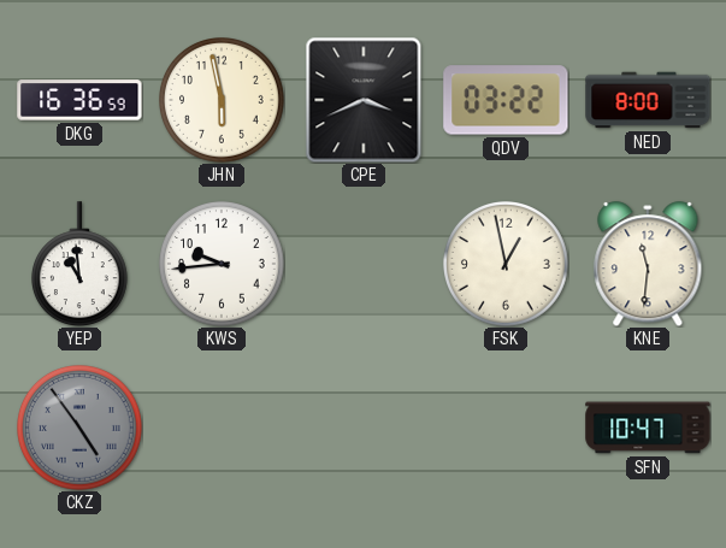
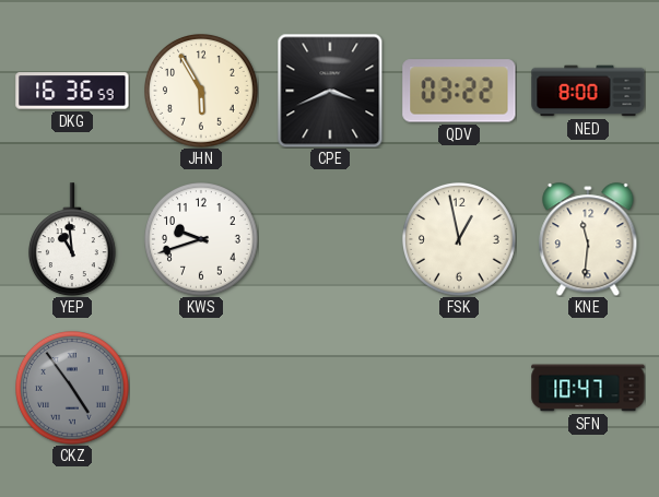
JHN: 5:58 -> 5:55 (202, 92)
KWS: 9:44 -> 9:42 (202, 240)
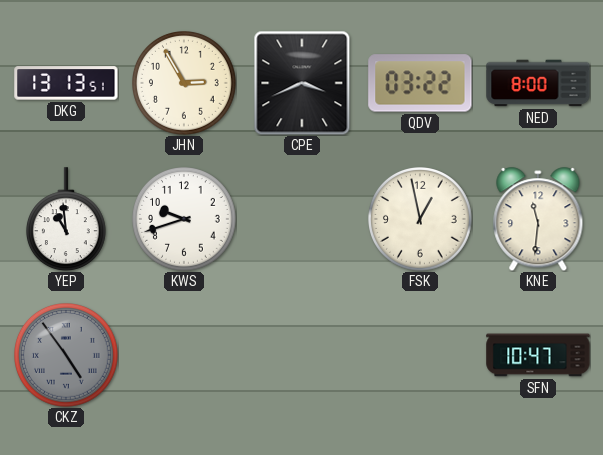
DKG: 16:36 -> 13:13 (66, 83)
JHN: 5:55 -> 2:55 (185, 84)
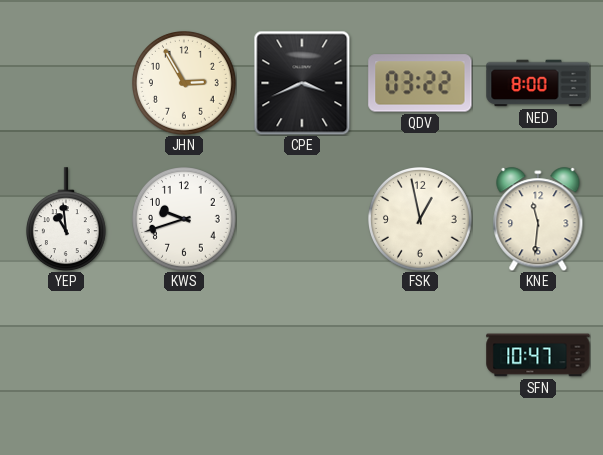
DKG: 13:13 -> none (66, 83)
CKZ: 4:54 -> none (67, 356)
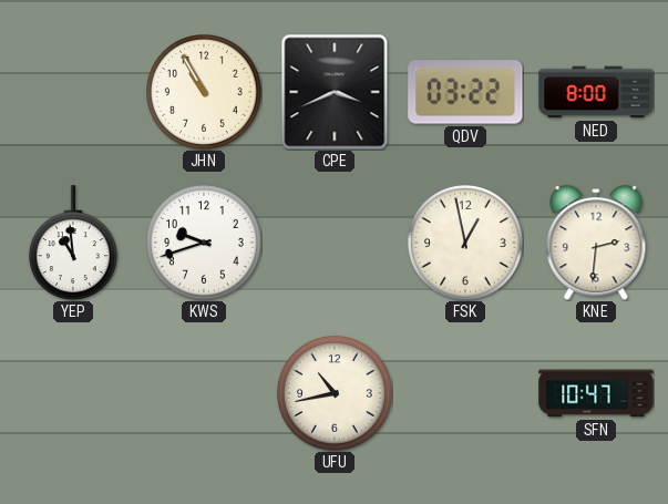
JHN: 2:55 -> 10:55 (205, 93)
KNE: 11:31 -> 2:31 (596, 243)
UFU: none -> 10:43 (336, 394)
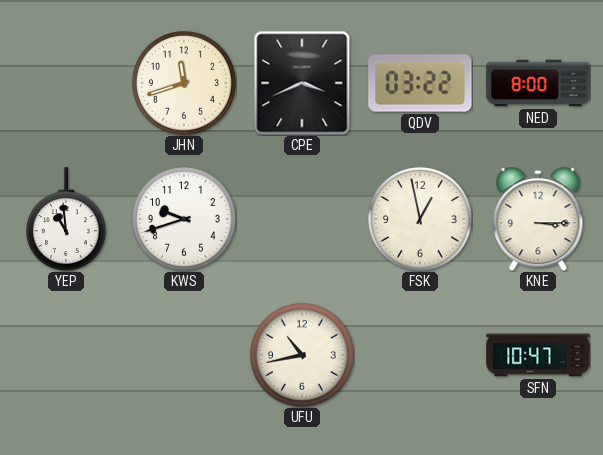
JHN: 10:55 -> 11:42 (185, 84)
KNE: 2:31 -> 3:15 (538, 219)
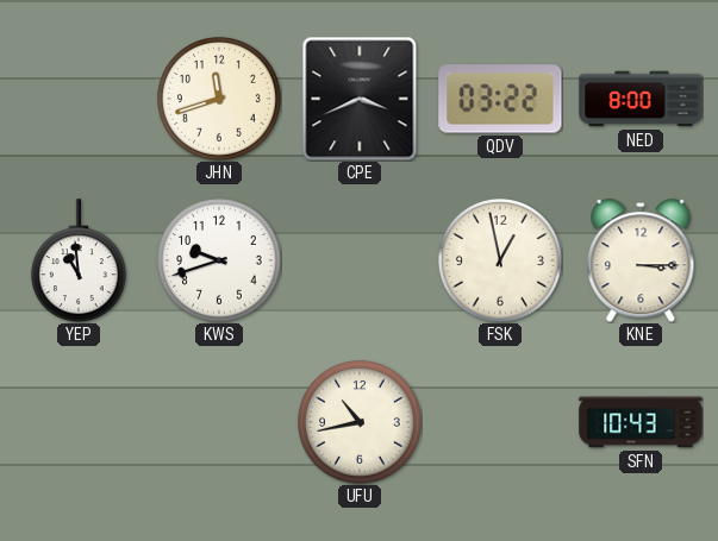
SFN: 10:47 -> 10:43 (641, 422)
